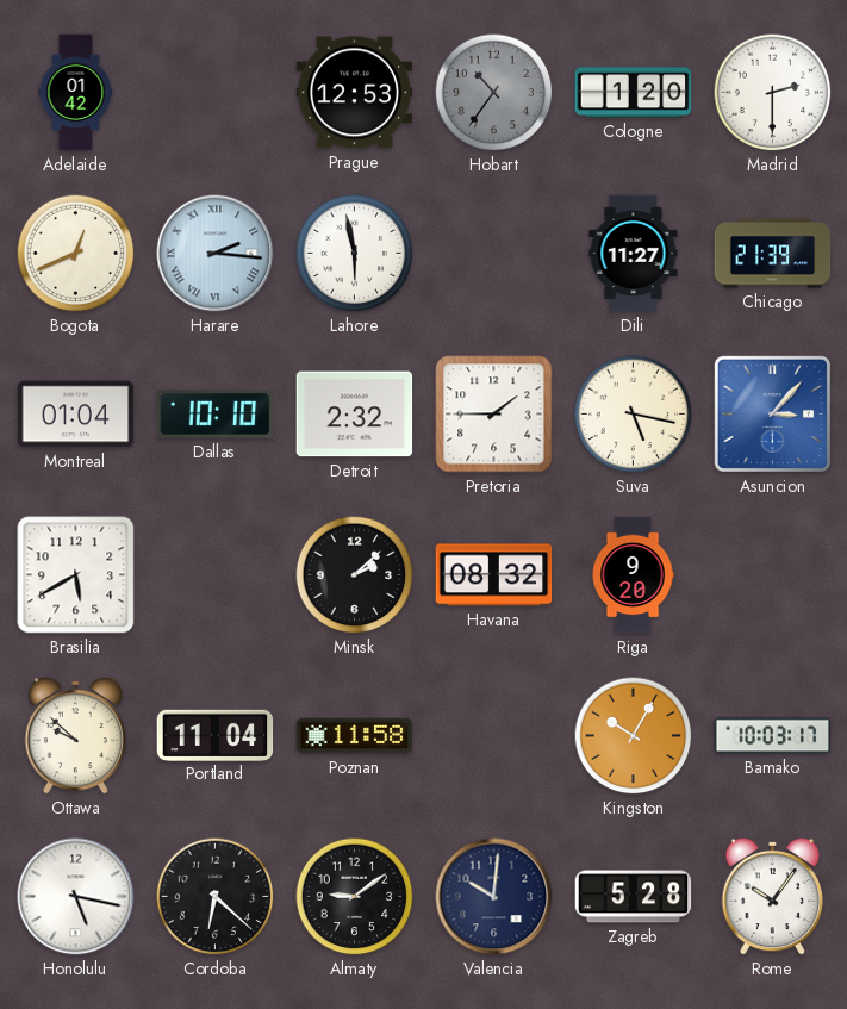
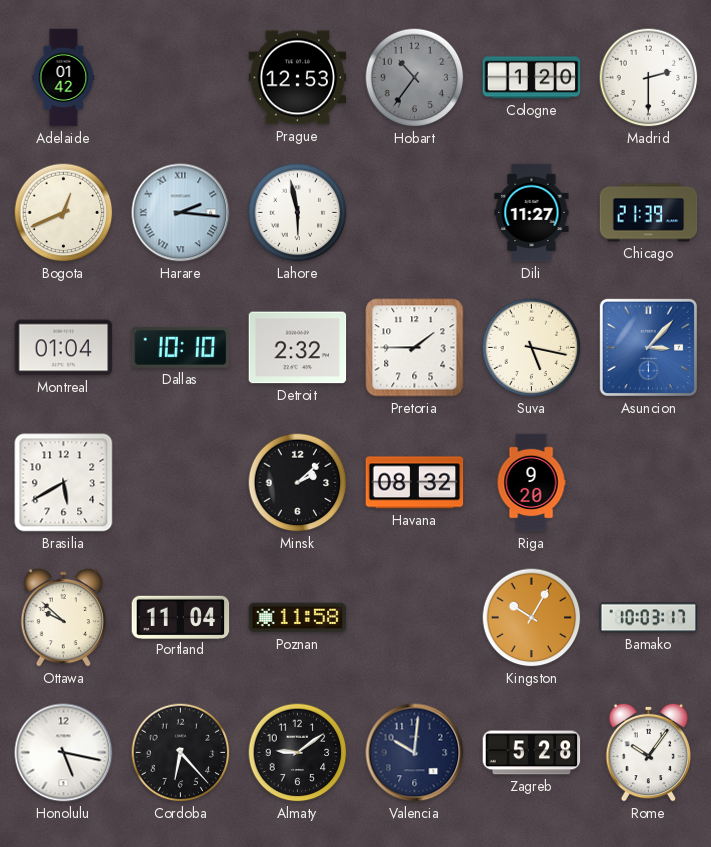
Cordoba: 6:22 -> 6:23 (181, 753)
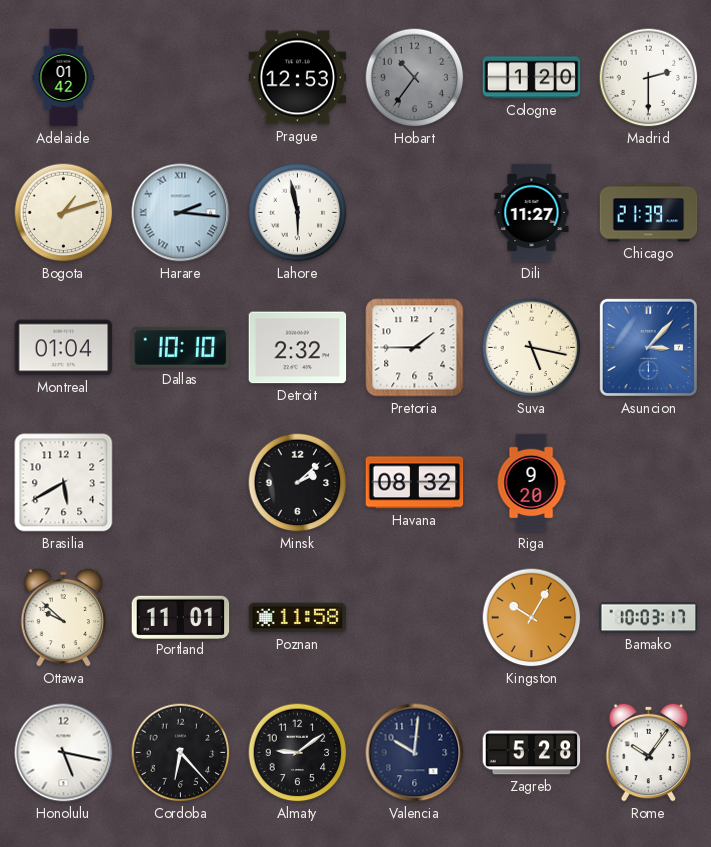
Bogota: 12:41 -> 1:12 (64, 213)
Portland: 11:04 -> 11:01 (181, 617)
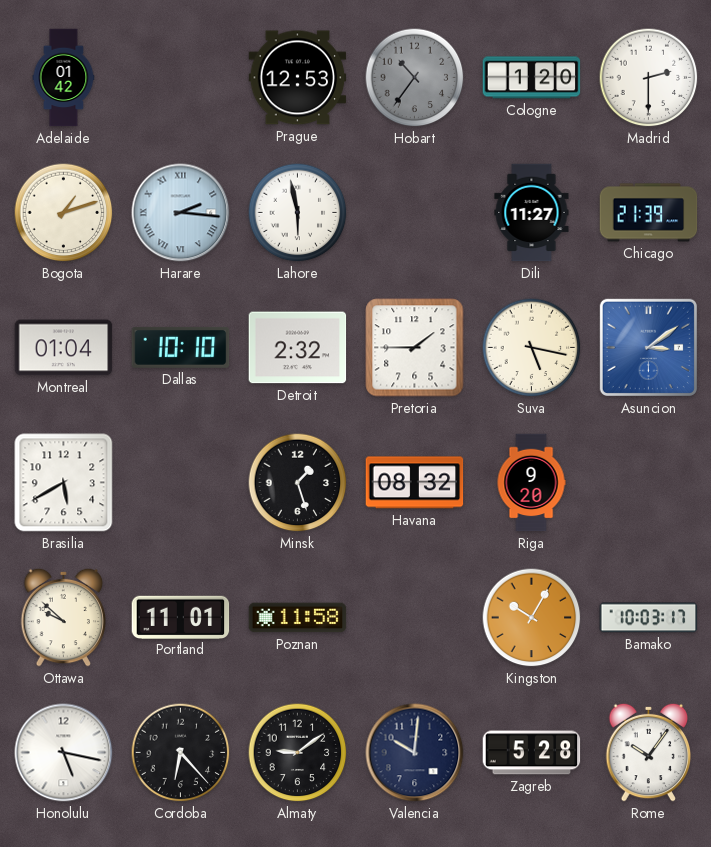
Asuncion: 3:07 -> 3:09 (648, 347)
Minsk: 2:08 -> 1:27 (298, 483)
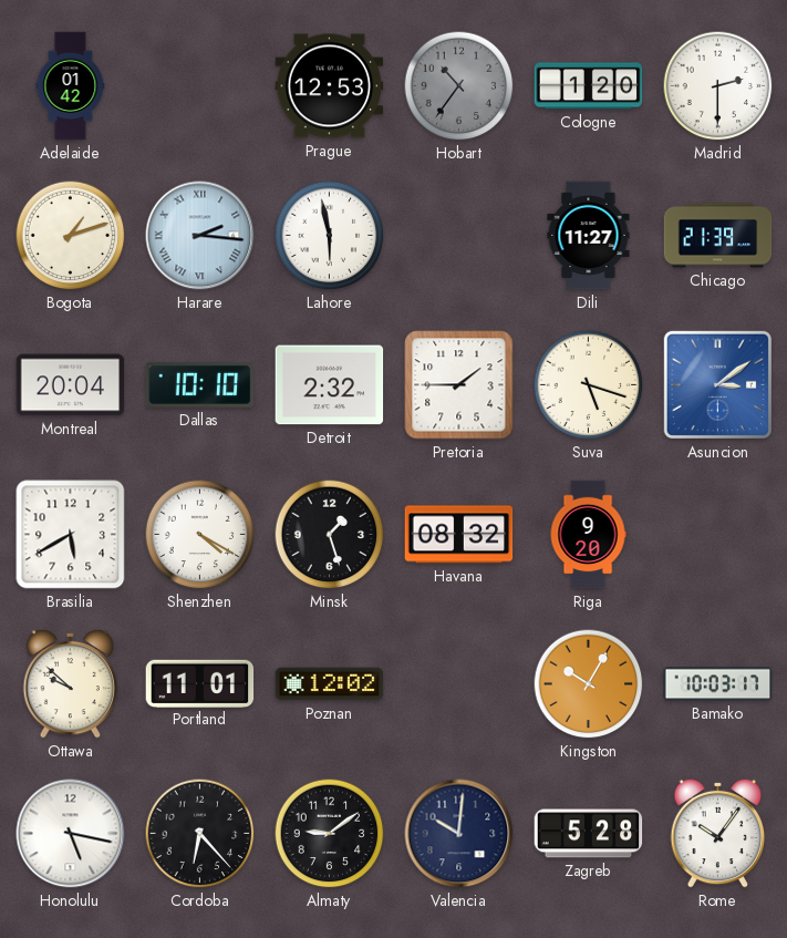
Montreal: 01:04 -> 20:04 (71, 385)
Suva: 5:17 -> 5:18 (589, 385)
Shenzhen: none -> 4:20 (200, 535)
Poznan: 11:58 -> 12:02 (330, 684)
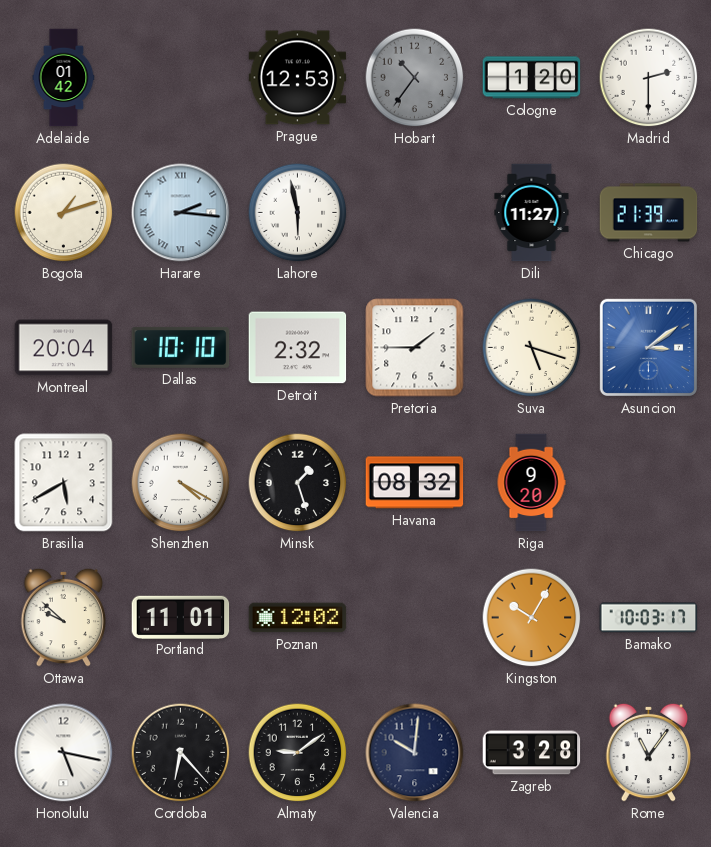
Zagreb: 5:28 -> 3:28 (532, 753)
Rome: 10:06 -> 11:06 (649, 752)
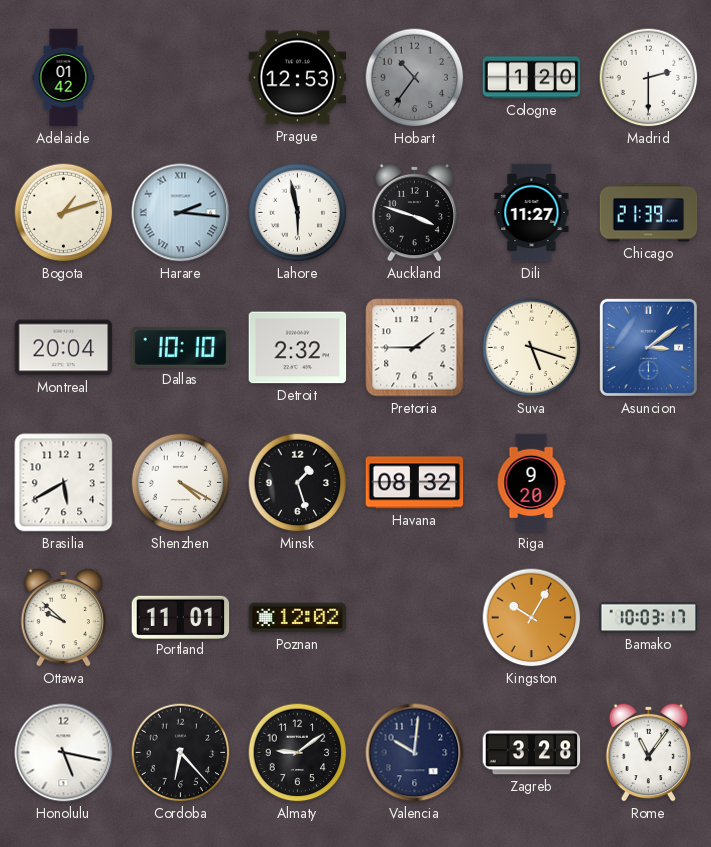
Auckland: none -> 3:48 (415, 212)
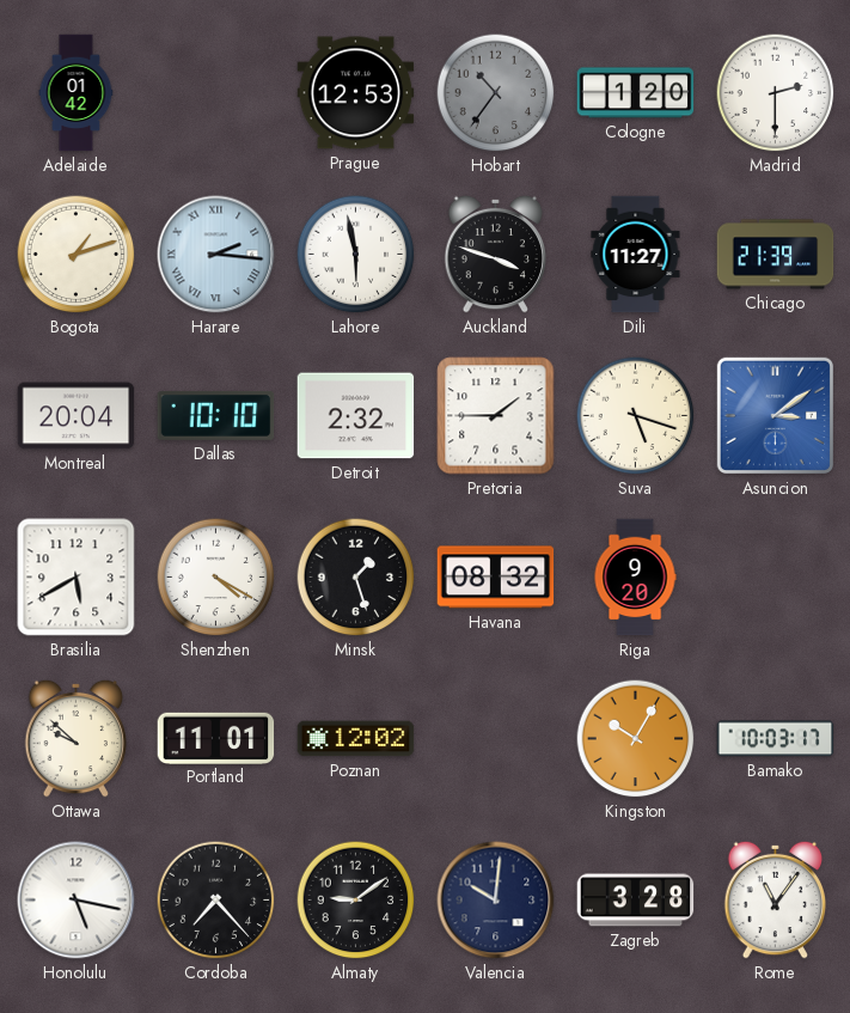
Cordoba: 6:23 -> 7:23 (216, 901)
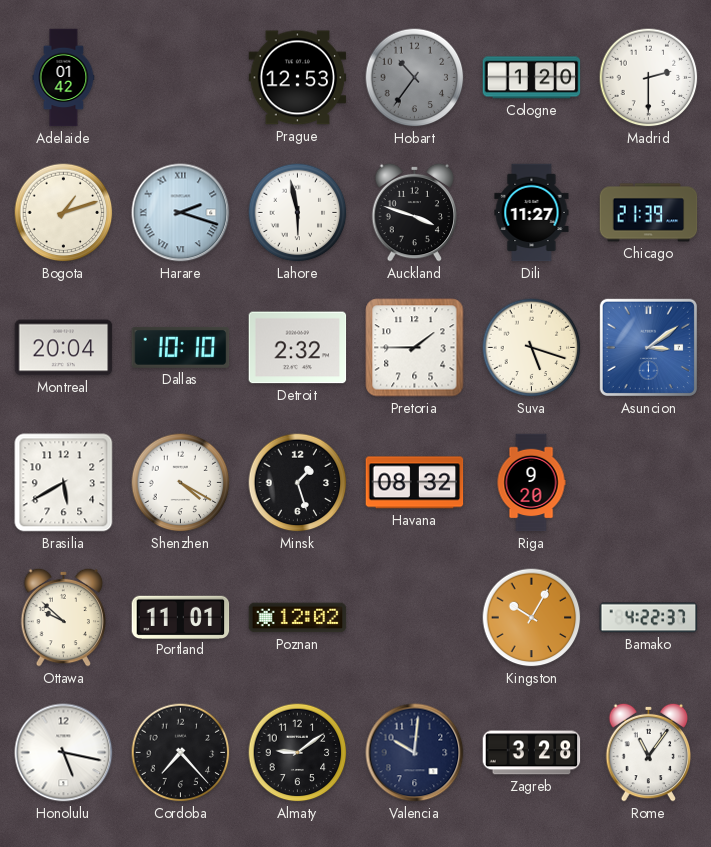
Harare: 2:16 -> 2:18 (181, 213)
Bamako: 10:03 -> 4:22 (649, 618)
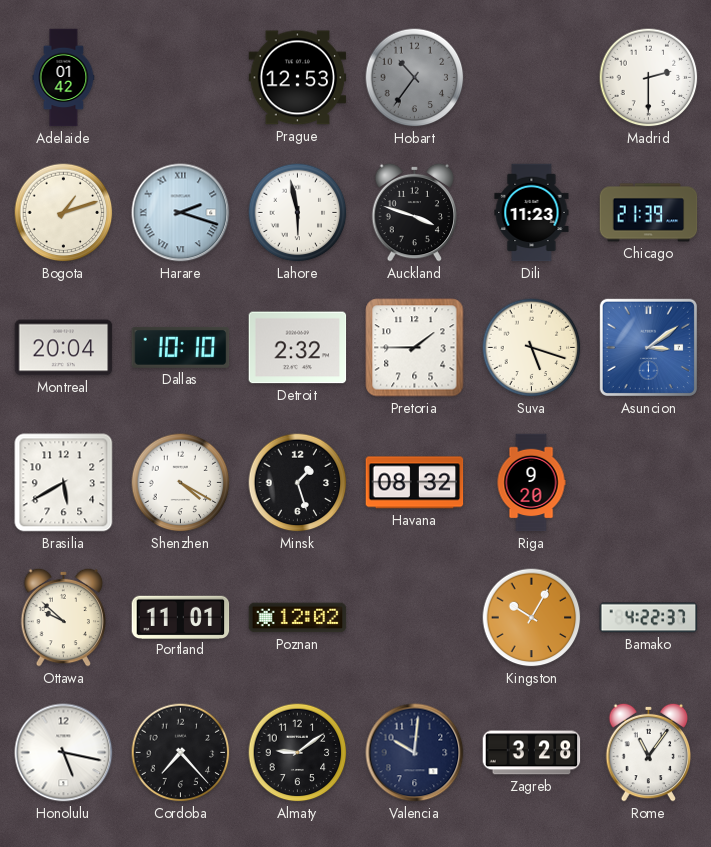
Cologne: 1:20 -> none (532, 78)
Dili: 11:27 -> 11:23 (532, 213)
